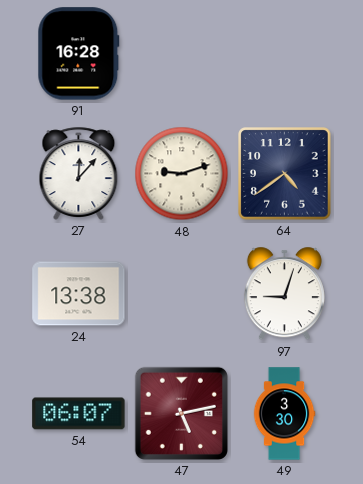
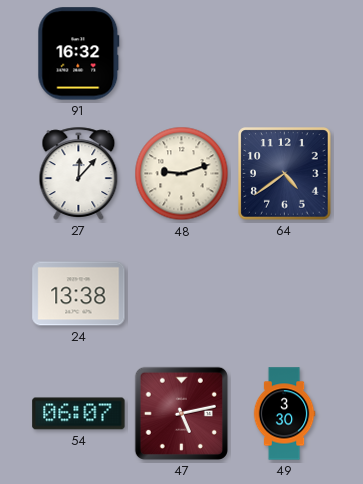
91: 16:28 -> 16:32 (79, 54)
97: 9:03 -> none (284, 294)
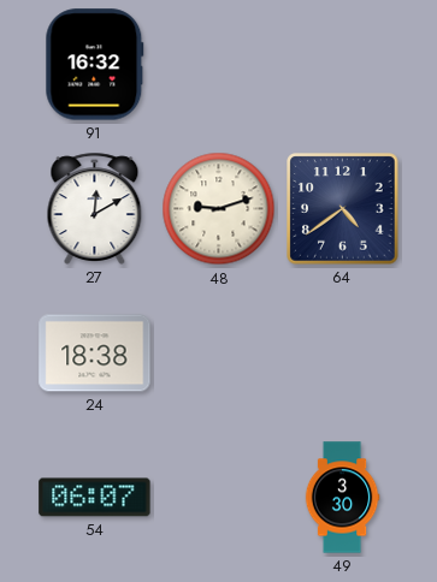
27: 12:07 -> 12:10 (95, 208)
24: 13:38 -> 18:38 (95, 354)
47: 5:13 -> none (181, 413)
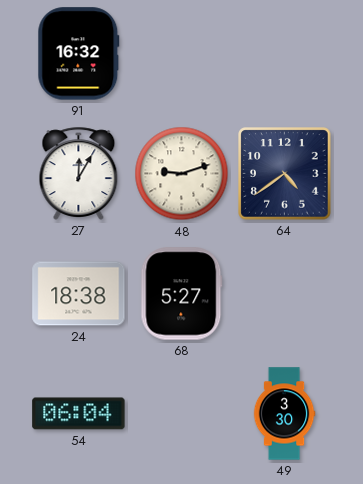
27: 12:10 -> 12:05 (79, 173)
68: none -> 5:27 (182, 294)
54: 06:07 -> 06:04 (79, 414)
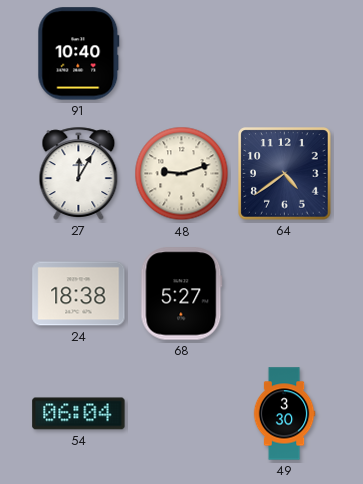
91: 16:32 -> 10:40 (79, 54)
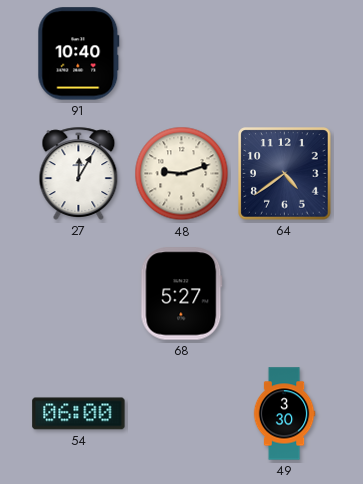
24: 18:38 -> none (79, 294)
54: 06:04 -> 06:00 (79, 414)
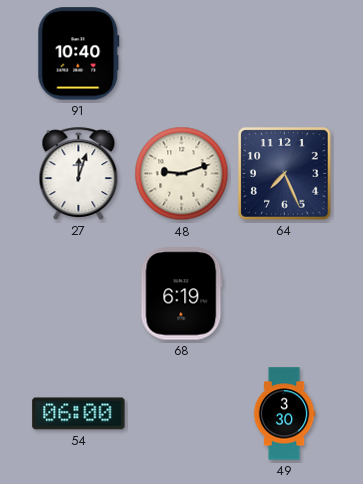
27: 12:05 -> 12:03 (79, 173)
64: 4:39 -> 7:26 (285, 174)
68: 5:27 -> 6:19 (182, 294)
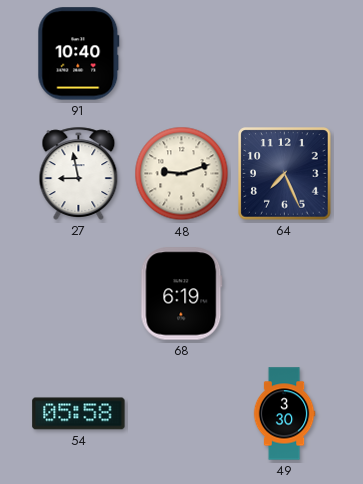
27: 12:03 -> 8:58 (79, 173)
54: 06:00 -> 05:58 (79, 414)
